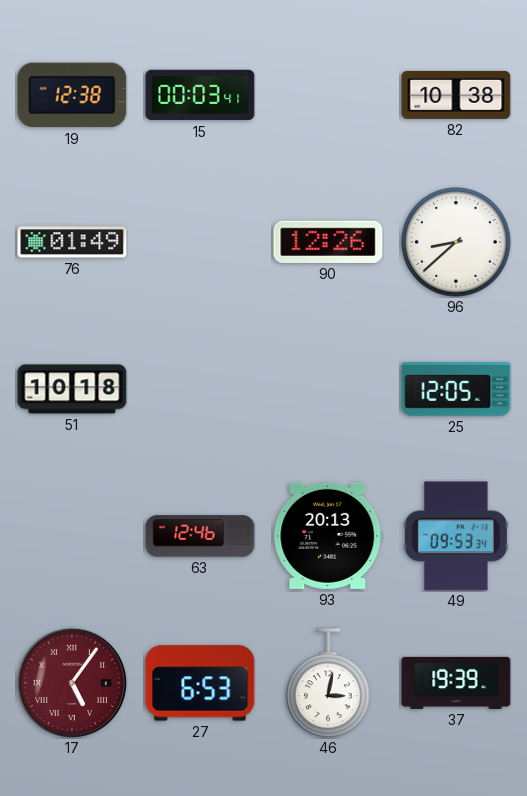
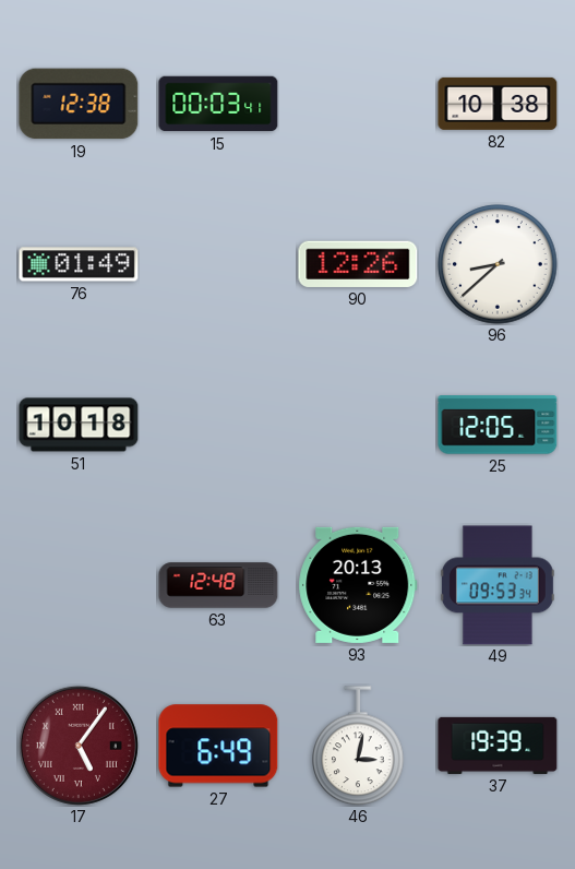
63: 12:46 -> 12:48 (218, 585)
27: 6:53 -> 6:49 (218, 746)
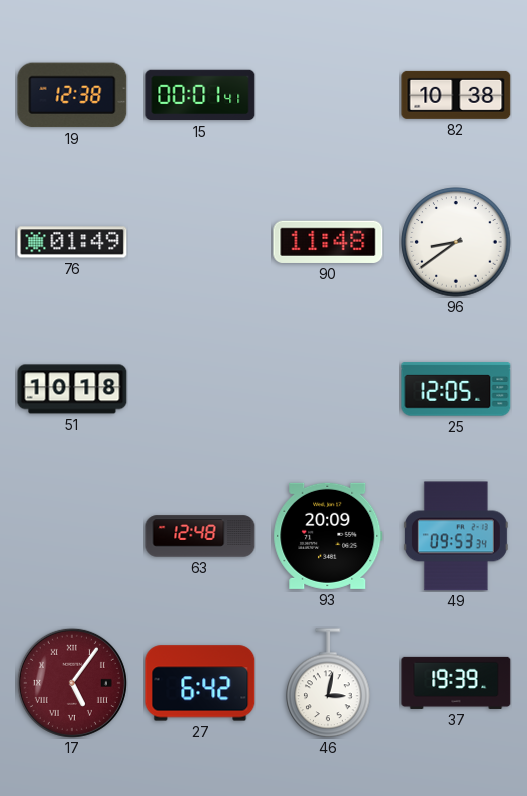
15: 00:03 -> 00:01 (200, 95)
90: 12:26 -> 11:48 (328, 242)
96: 8:38 -> 8:39 (456, 242)
93: 20:13 -> 20:09 (328, 536)
27: 6:49 -> 6:42 (200, 683)
